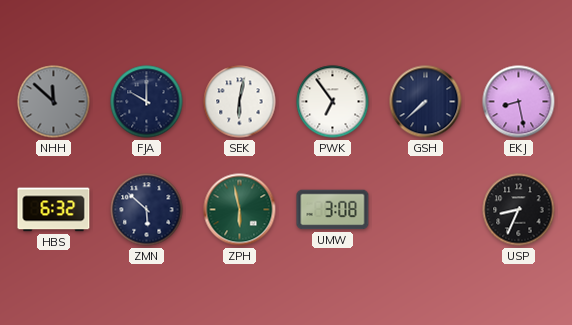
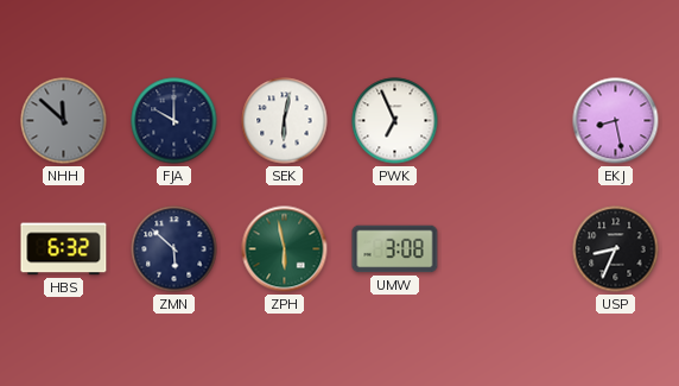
PWK: 6:54 -> 6:56 (395, 121)
GSH: 7:38 -> none (426, 102)
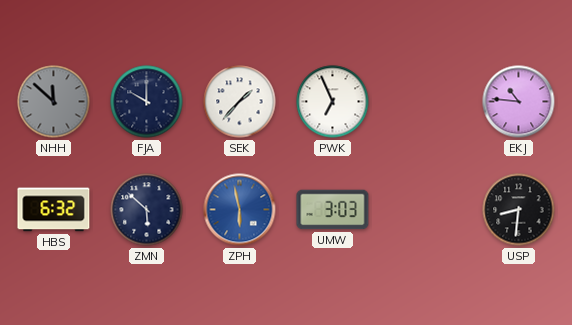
SEK: 6:02 -> 1:37 (240, 102)
EKJ: 8:28 -> 10:46 (519, 102)
ZPH dial: green -> blue (240, 210)
UMW: 3:08 -> 3:03 (333, 210)
USP: 8:34 -> 8:31 (519, 210)
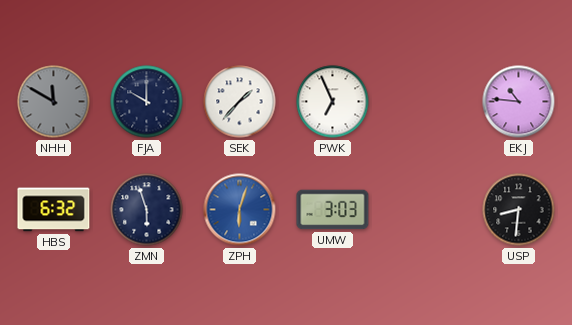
NHH: 11:52 -> 11:50 (54, 102)
ZMN: 5:52 -> 5:57 (147, 210)
ZPH: 5:58 -> 6:03 (240, 210)
